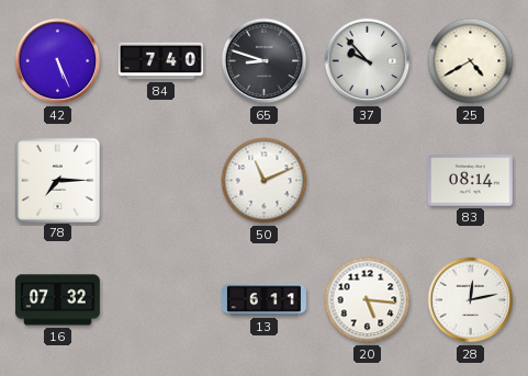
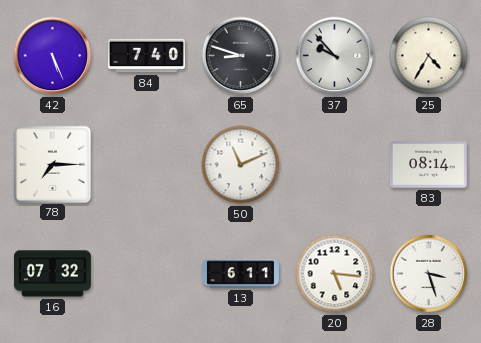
25: 4:40 -> 4:35 (429, 56)
28: 12:13 -> 3:27 (429, 274)
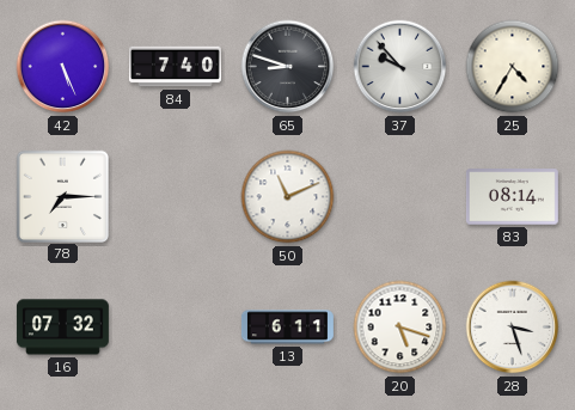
20: 5:16 -> 5:18 (400, 328)
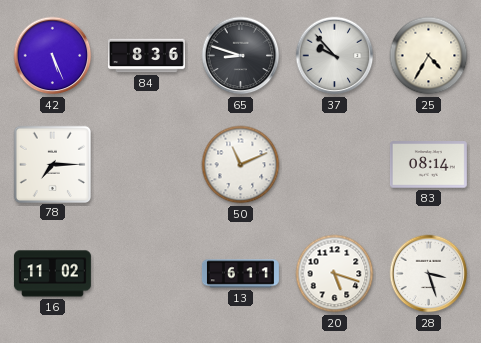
84: 7:40 -> 8:36 (146, 56)
16: 07:32 -> 11:02 (52, 274)
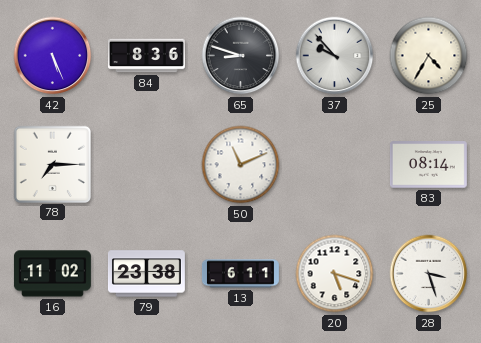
79: none -> 23:38 (146, 274)
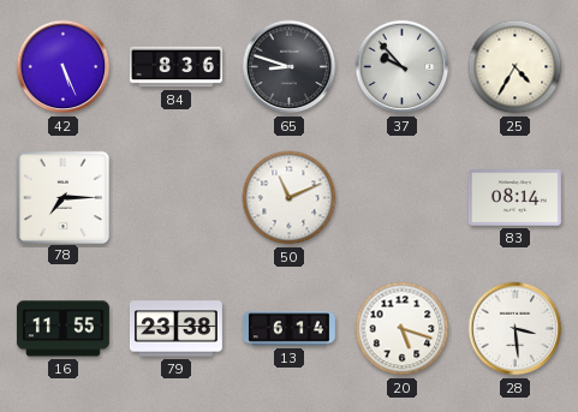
16: 11:02 -> 11:55 (62, 329)
13: 6:11 -> 6:14 (288, 329)
28: 3:27 -> 3:29 (516, 329)
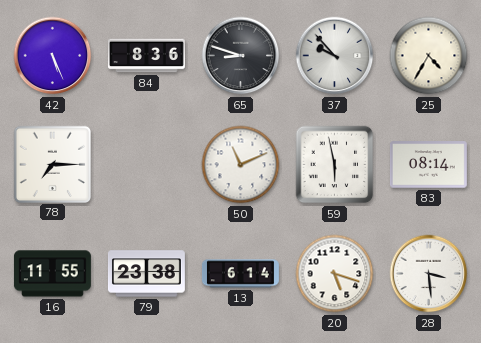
59: none -> 5:58 (335, 165)
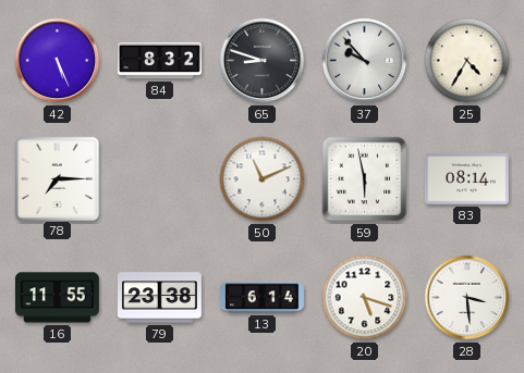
84: 8:36 -> 8:32 (159, 61)
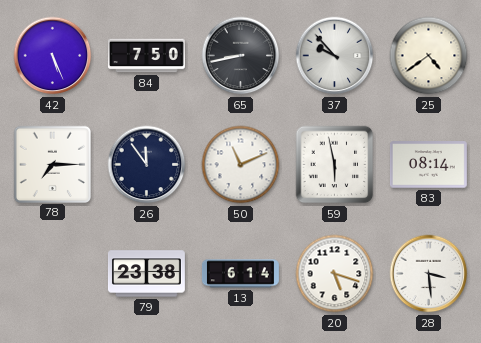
84: 8:32 -> 7:50 (146, 56)
65: 8:48 -> 8:43 (241, 56)
25: 4:35 -> 4:39 (429, 56)
26: none -> 11:54 (147, 165)
16: 11:55 -> none (57, 298)
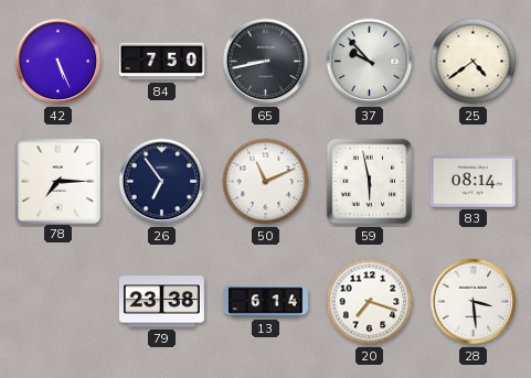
26: 11:54 -> 6:54 (162, 182)
20: 5:18 -> 7:18 (370, 302)
